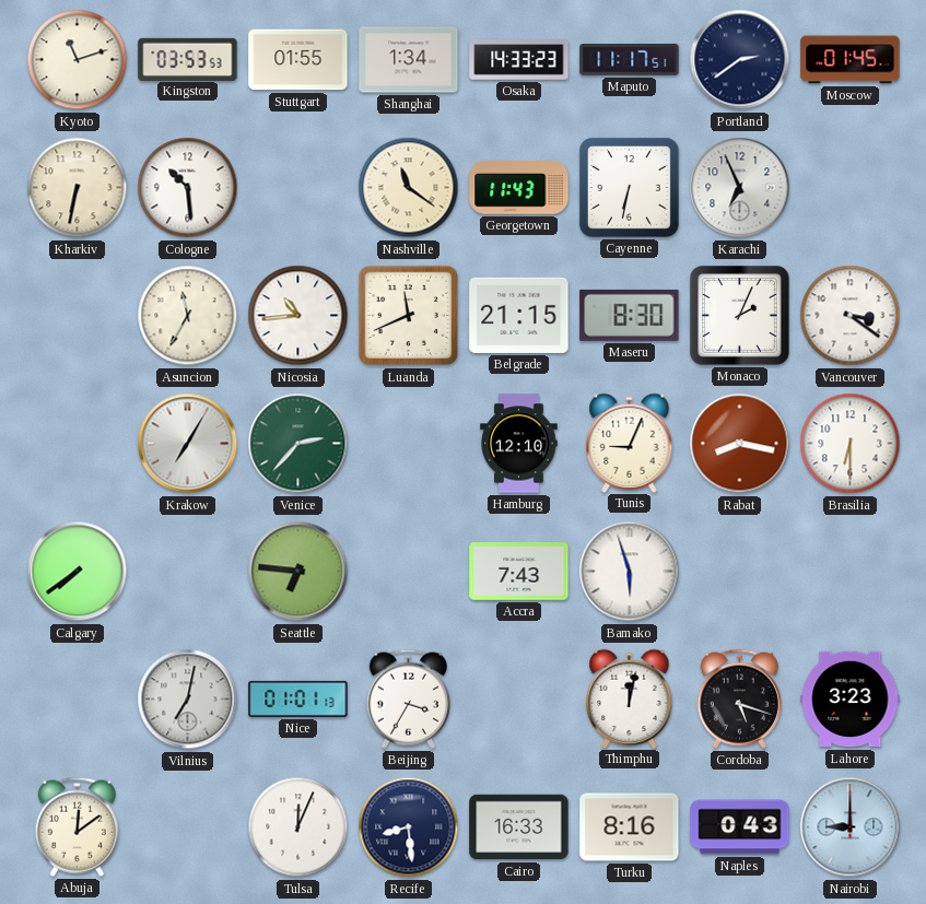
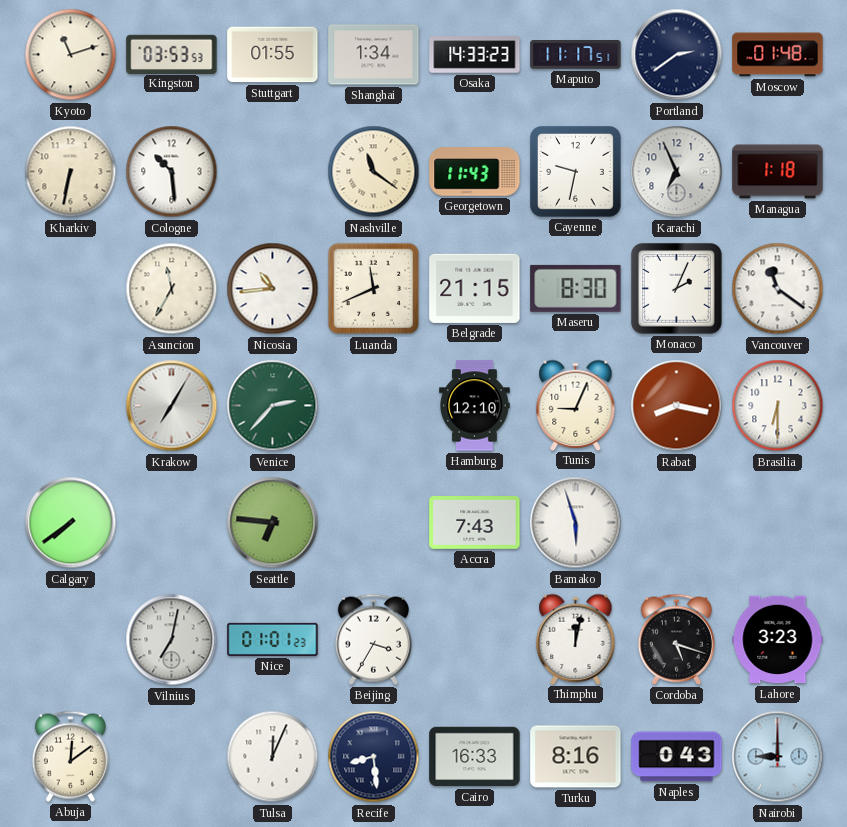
Moscow: 01:45 -> 01:48 (778, 55)
Cayenne: 6:32 -> 9:32 (575, 171)
Managua: none -> 1:18 (778, 172)
Vancouver: 3:21 -> 11:21 (778, 289)
Nice: 01:01:13 -> 01:01:23 (273, 639)
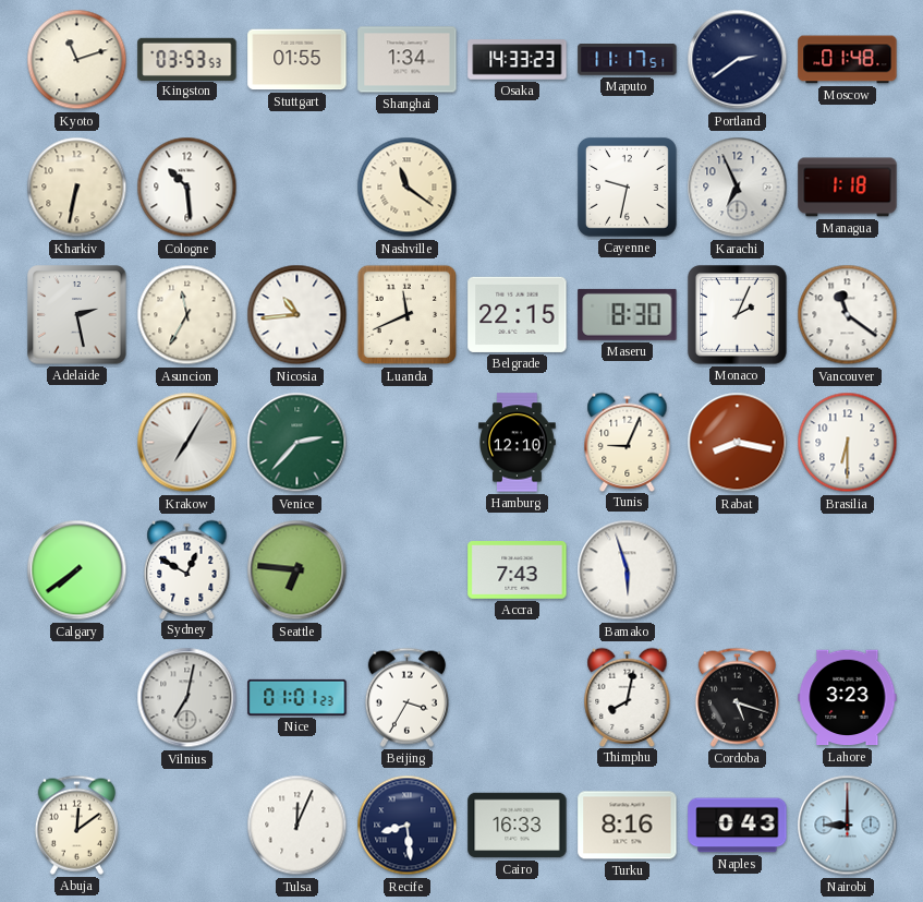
Georgetown: 11:43 -> none (475, 172)
Adelaide: none -> 2:28 (77, 315)
Belgrade: 21:15 -> 22:15 (518, 314)
Sydney: none -> 12:50 (187, 569)
Thimphu: 12:02 -> 8:02 (628, 697)
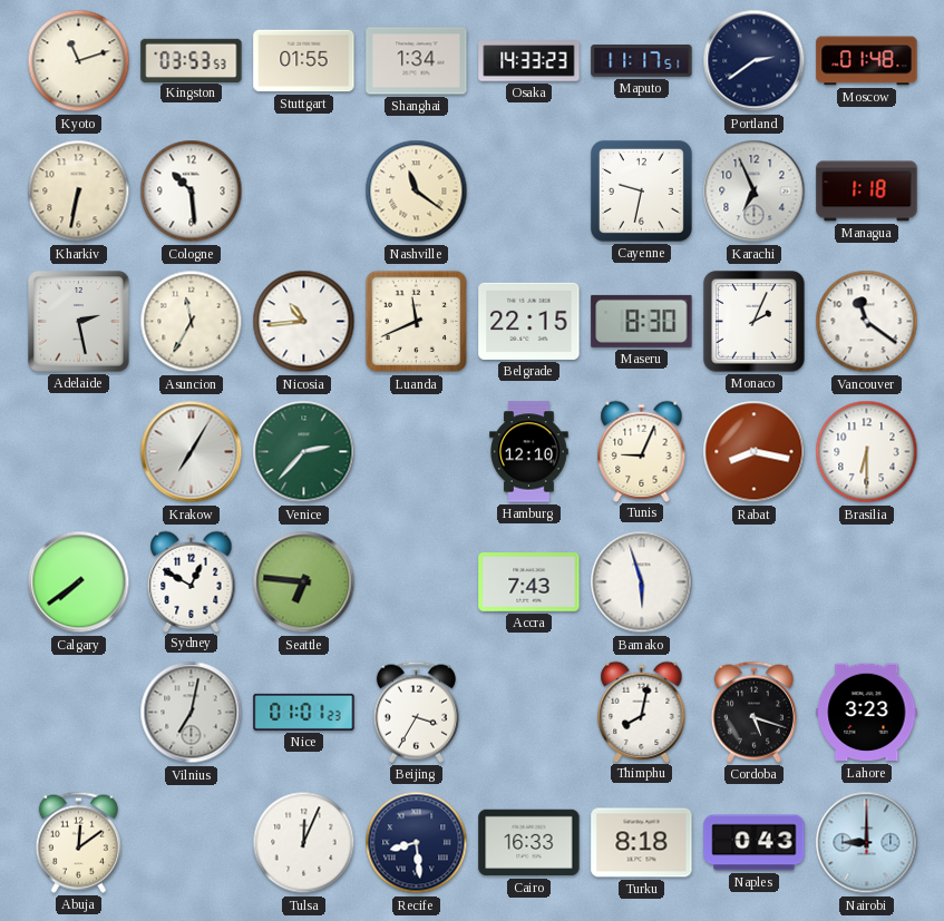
Turku: 8:16 -> 8:18 (642, 843)
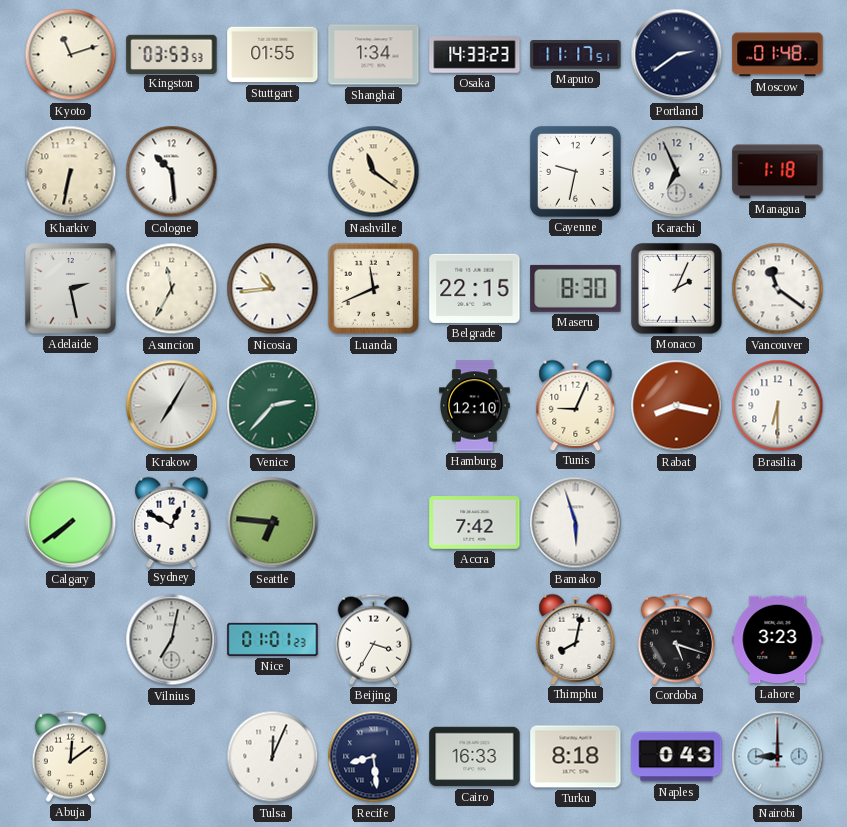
Accra: 7:43 -> 7:42 (475, 523)
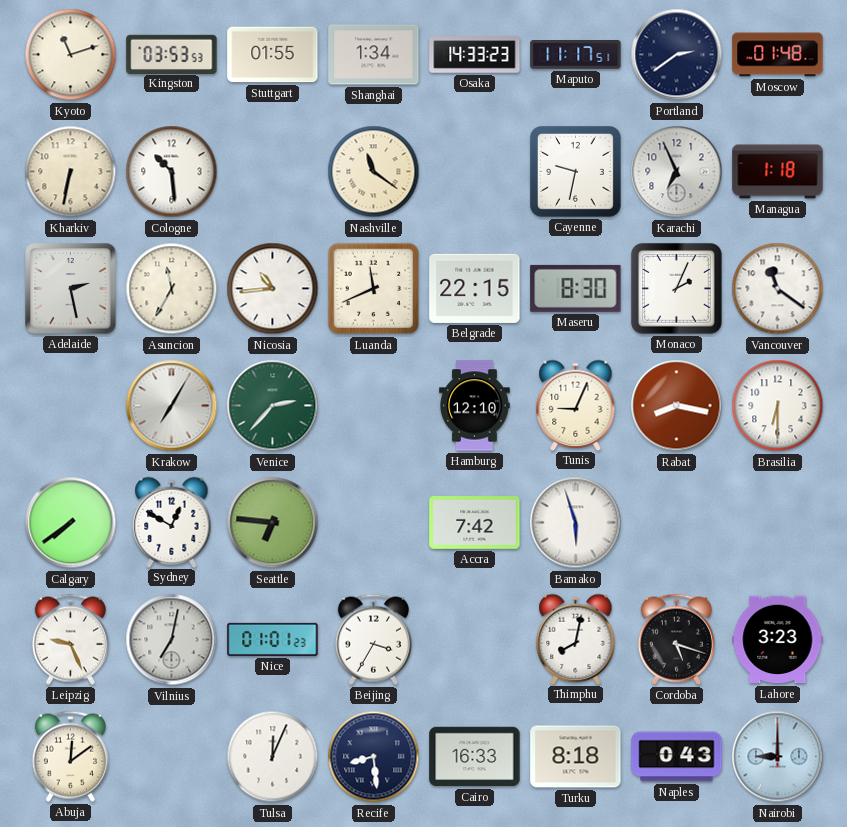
Leipzig: none -> 9:26 (70, 639)
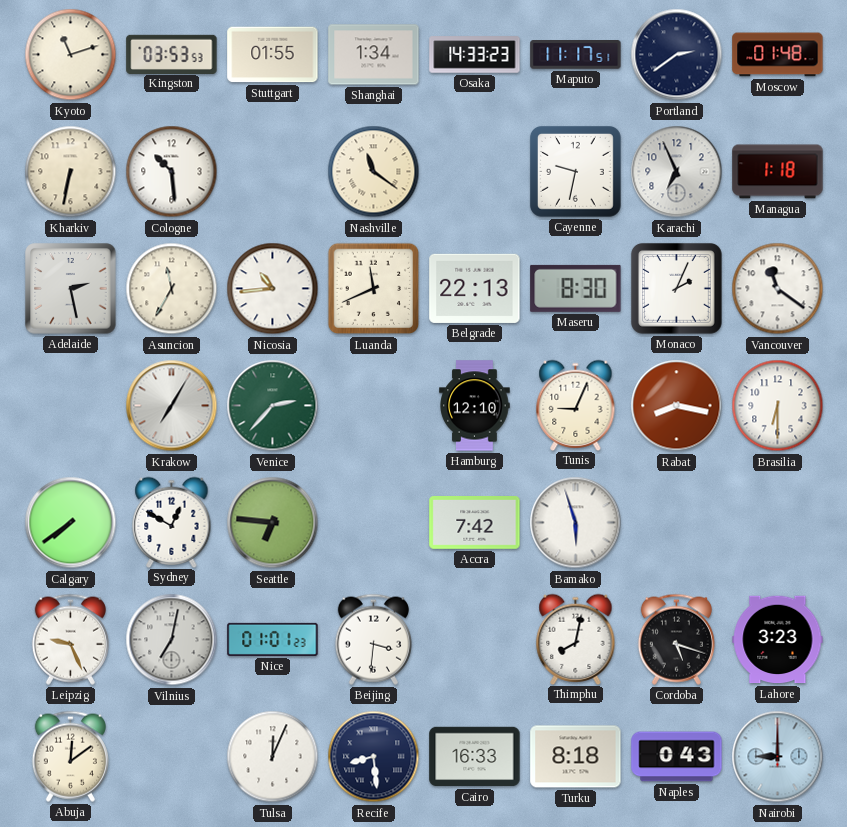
Belgrade: 22:15 -> 22:13 (475, 288)
Beijing: 3:35 -> 3:31 (373, 639)
